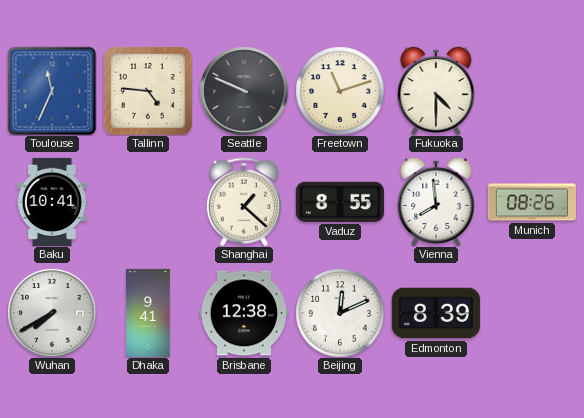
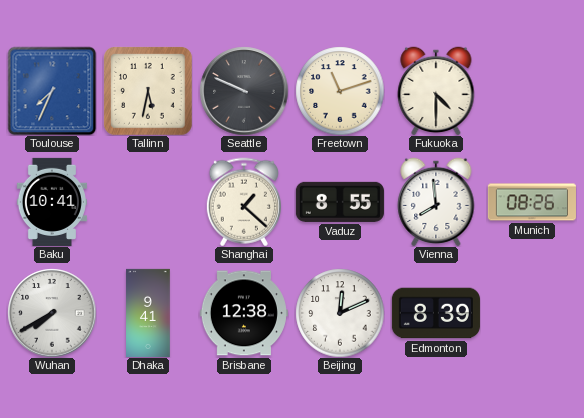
Toulouse: 11:34 -> 7:34 (52, 91)
Tallinn: 4:46 -> 5:32 (148, 91)
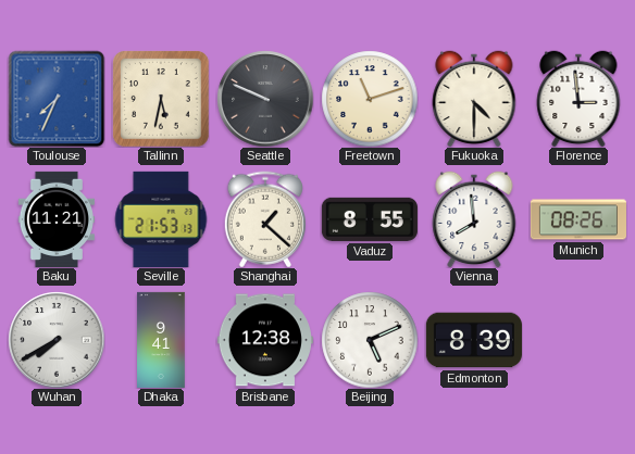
Florence: none -> 2:59 (578, 99)
Baku: 10:41 -> 11:21 (55, 219)
Seville: none -> 21:53 (161, 219)
Beijing: 12:11 -> 5:11 (370, 340)
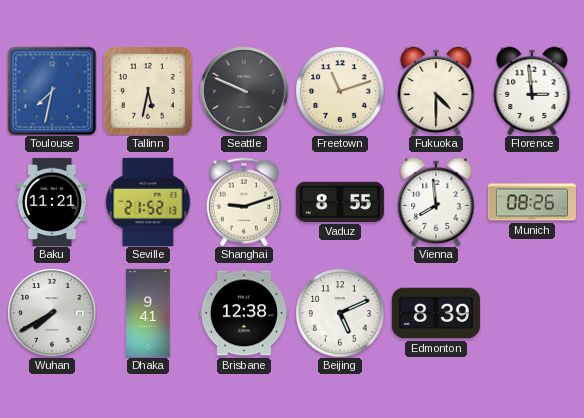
Toulouse: 7:34 -> 7:32 (52, 91)
Seville: 21:53 -> 21:52 (148, 202)
Shanghai: 1:22 -> 9:12 (244, 202)
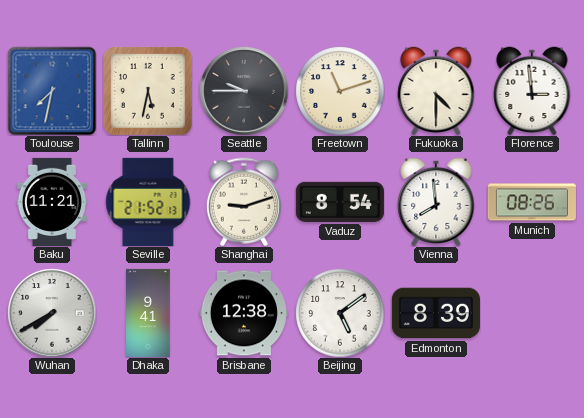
Seattle: 9:49 -> 9:45 (244, 91)
Vaduz: 8:55 -> 8:54 (340, 202)
Beijing: 5:11 -> 5:09 (340, 313)
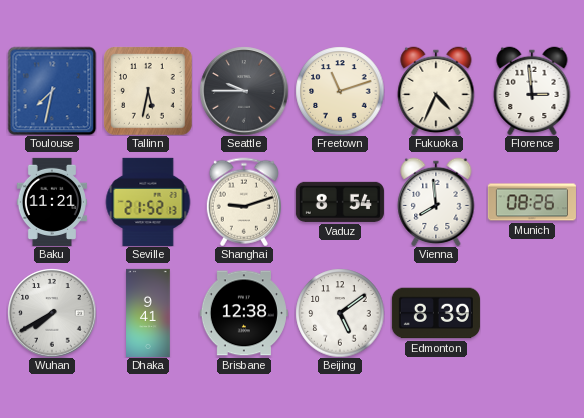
Fukuoka: 4:30 -> 4:34 (436, 91)
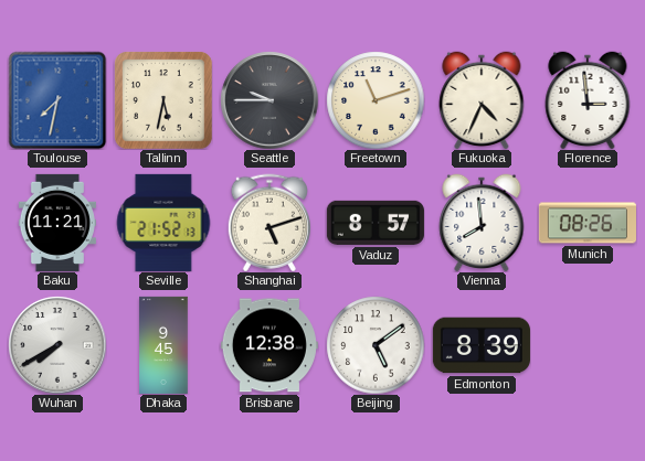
Shanghai: 9:12 -> 5:12 (269, 223)
Vaduz: 8:54 -> 8:57 (376, 223)
Dhaka: 9:41 -> 9:45 (163, 345)
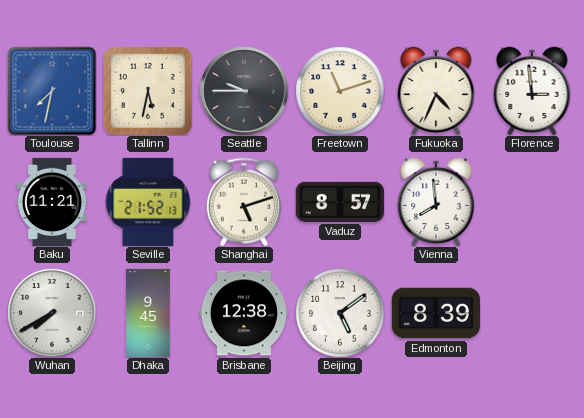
Munich: 08:26 -> none (588, 223)
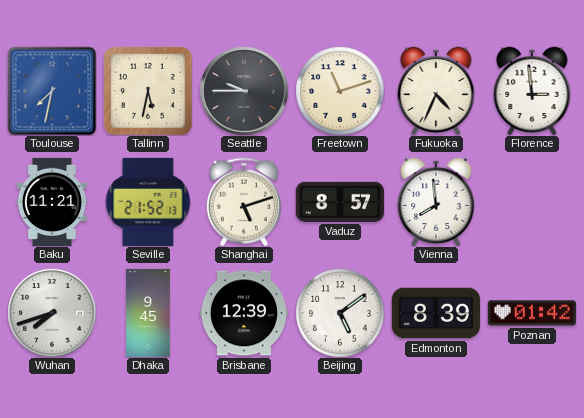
Wuhan: 7:40 -> 7:42 (52, 313)
Brisbane: 12:38 -> 12:39 (244, 313)
Poznan: none -> 01:42 (532, 313)
